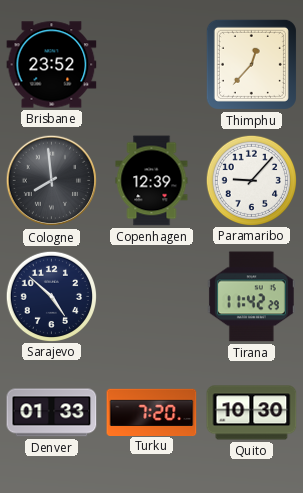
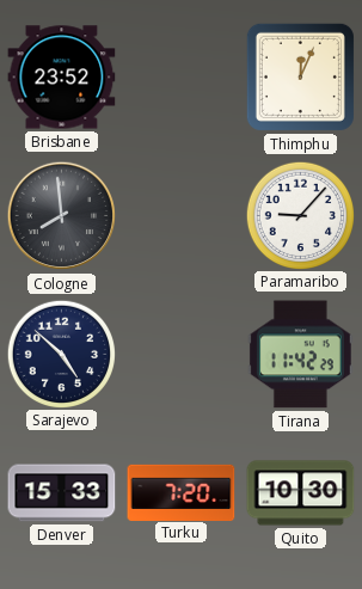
Thimphu: 12:37 -> 12:04 (300, 76)
Copenhagen: 12:39 -> none (152, 181)
Denver: 01:33 -> 15:33 (62, 493)
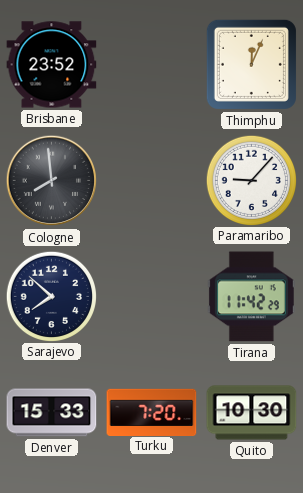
Sarajevo: 4:52 -> 7:52 (52, 296)
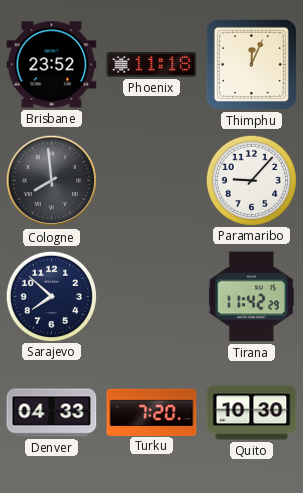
Phoenix: none -> 11:18 (152, 65)
Denver: 15:33 -> 04:33 (52, 413)
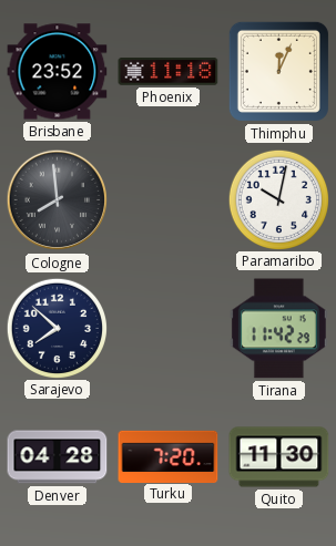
Paramaribo: 9:07 -> 10:02 (279, 199)
Denver: 04:33 -> 04:28 (58, 457)
Quito: 10:30 -> 11:30 (279, 457)
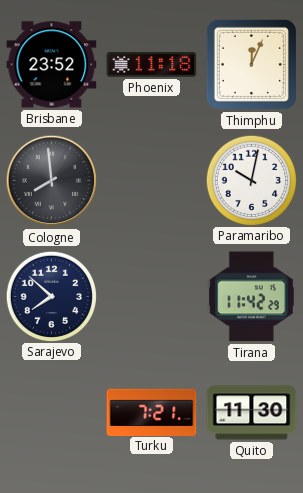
Denver: 04:28 -> none (58, 457)
Turku: 7:20 -> 7:21 (152, 412)
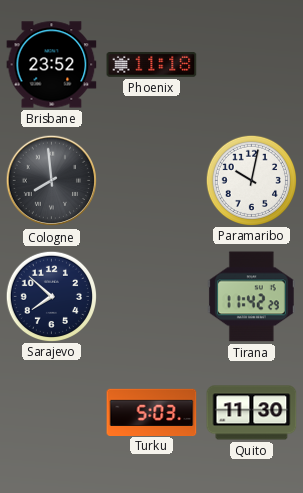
Thimphu: 12:04 -> none (251, 64)
Turku: 7:21 -> 5:03 (152, 412)
